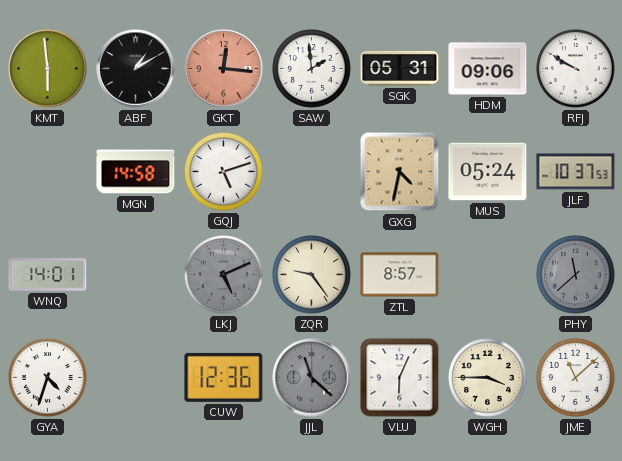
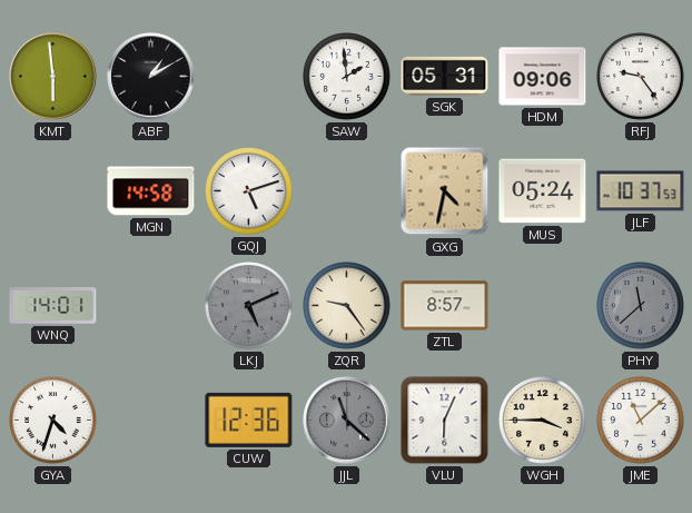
GKT: 12:16 -> none (224, 69)
RFJ: 9:50 -> 9:24 (641, 77)
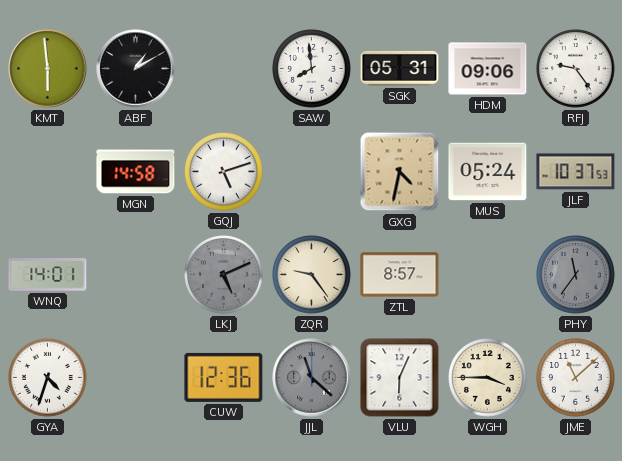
SAW: 1:59 -> 7:59 (312, 69)
PHY: 11:38 -> 11:36 (576, 275)
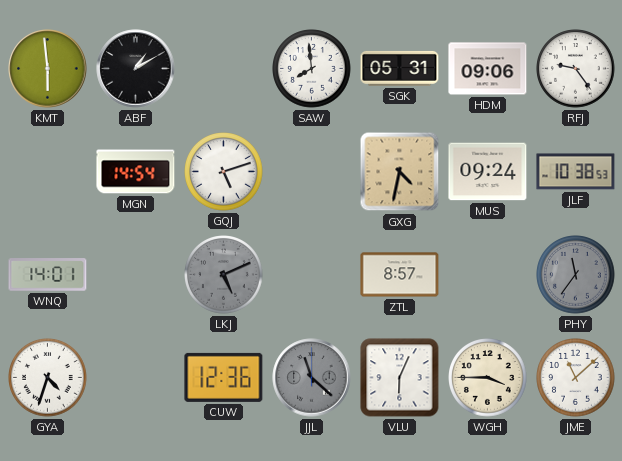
MGN: 14:58 -> 14:54 (136, 172)
MUS: 05:24 -> 09:24 (488, 172)
JLF: 10:37 -> 10:38 (576, 172)
ZQR: 9:24 -> none (312, 275)
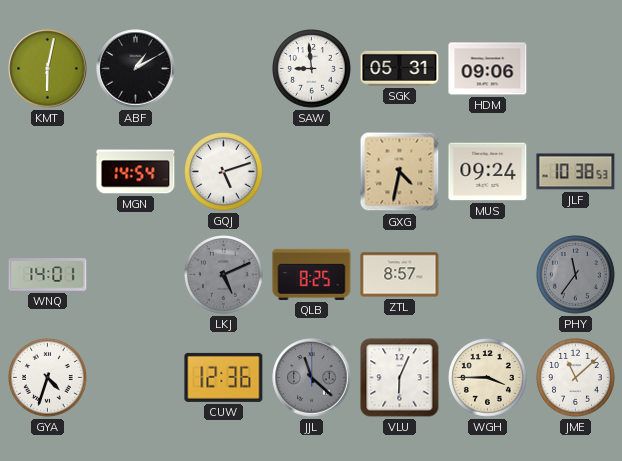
KMT: 5:59 -> 6:02 (48, 69)
SAW: 7:59 -> 8:59 (312, 69)
RFJ: 9:24 -> none (576, 69)
QLB: none -> 8:25 (312, 274)
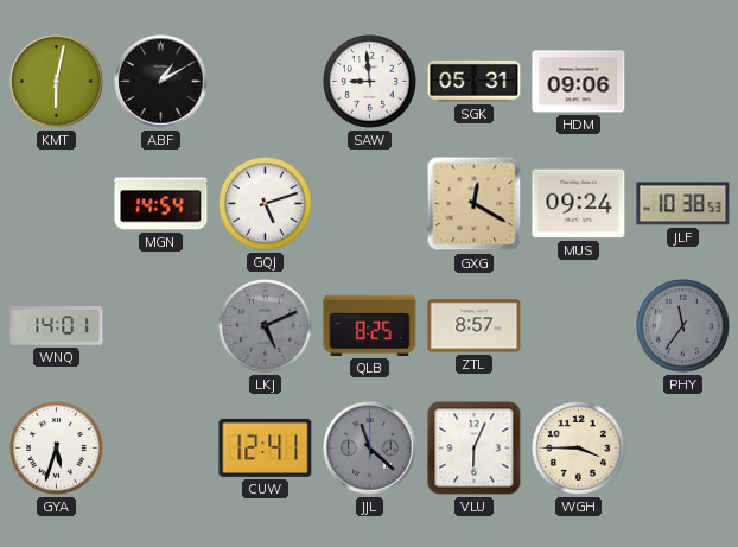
GXG: 4:32 -> 12:20 (475, 204)
GYA: 4:33 -> 5:33 (57, 449)
CUW: 12:36 -> 12:41 (266, 447)
JME: 11:08 -> none (576, 378)
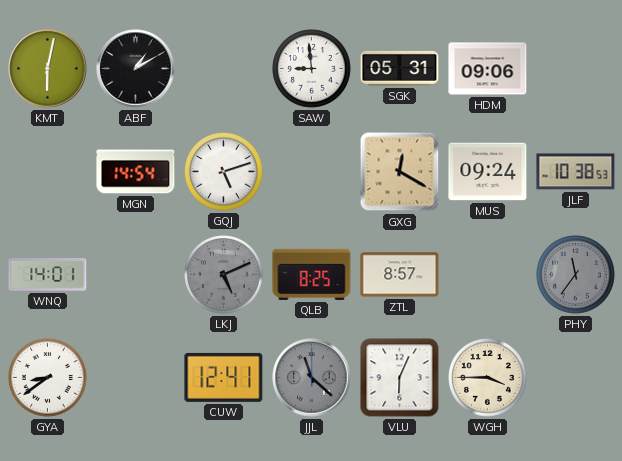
GYA: 5:33 -> 8:39 (48, 378)
